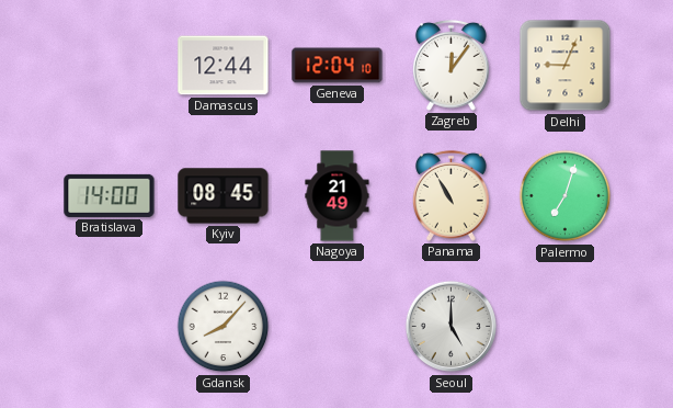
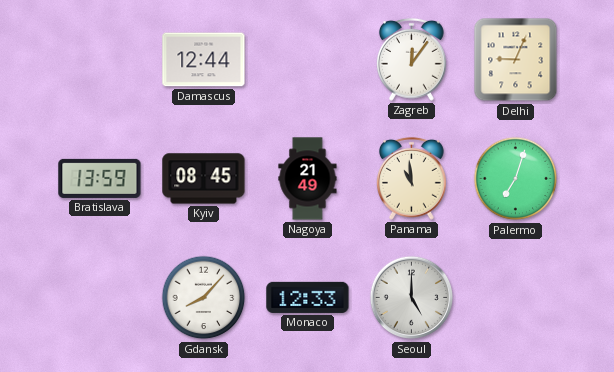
Geneva: 12:04 -> none (338, 66)
Bratislava: 14:00 -> 13:59 (100, 178)
Panama: 10:55 -> 10:59 (411, 178)
Monaco: none -> 12:33 (308, 297)
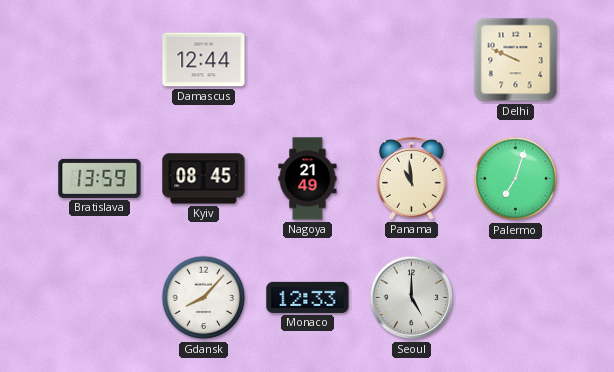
Zagreb: 12:06 -> none (411, 59)
Delhi: 9:04 -> 9:49 (516, 60)
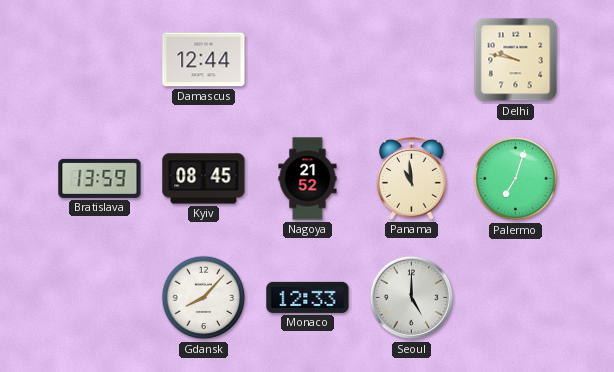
Delhi: 9:49 -> 9:47 (516, 60)
Nagoya: 21:49 -> 21:52 (308, 179)
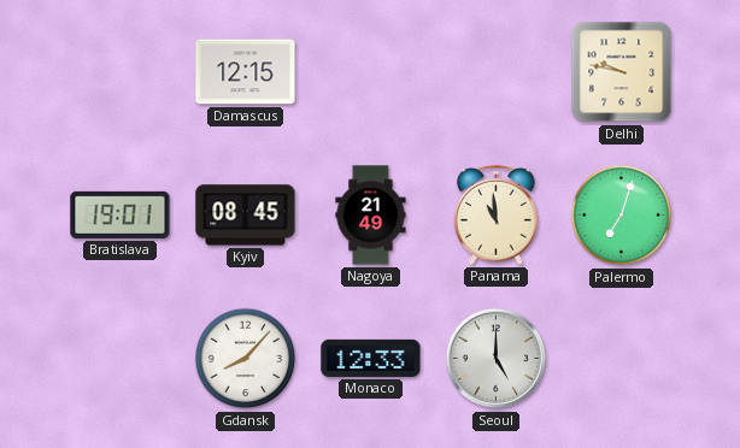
Damascus: 12:44 -> 12:15 (246, 72)
Bratislava: 13:59 -> 19:01 (121, 214)
Nagoya: 21:52 -> 21:49 (371, 216)
